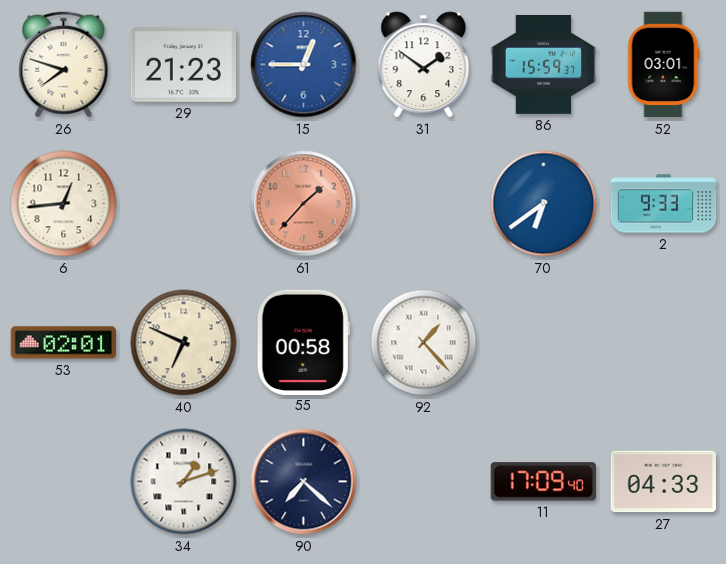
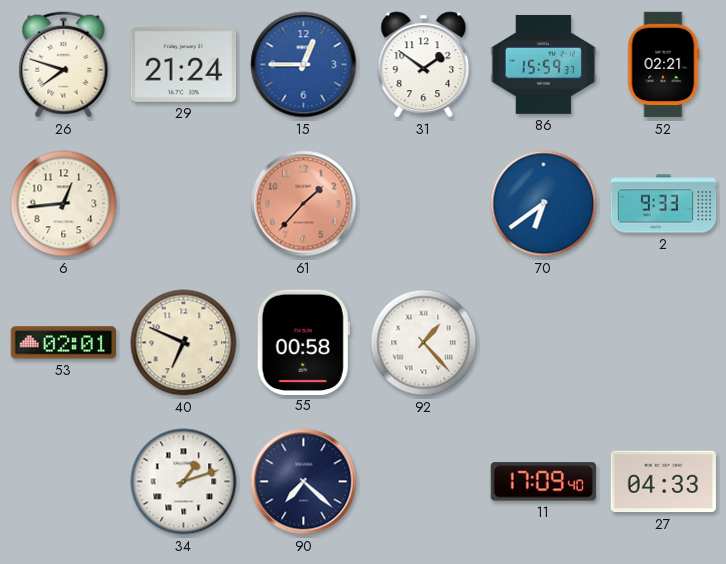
29: 21:23 -> 21:24 (183, 64)
52: 03:01 -> 02:21 (664, 65)
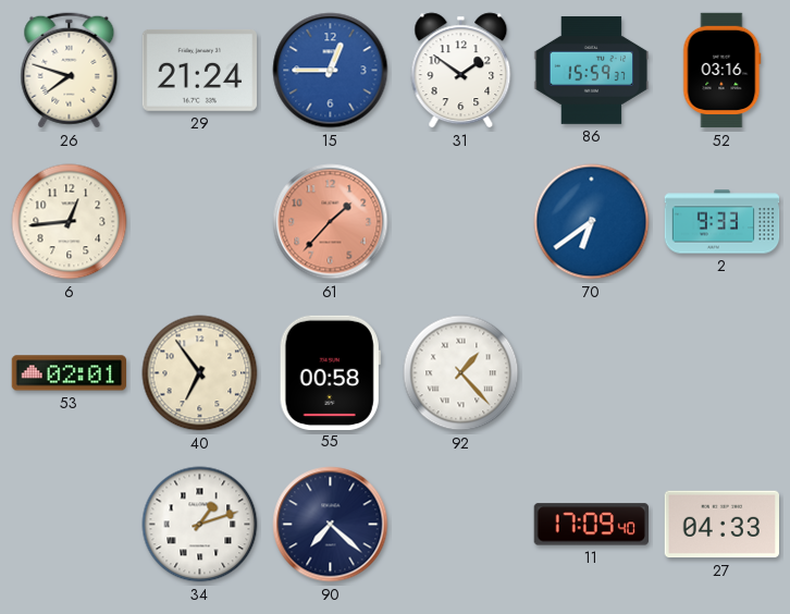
52: 02:21 -> 03:16 (723, 71)
40: 6:49 -> 6:54 (200, 373)
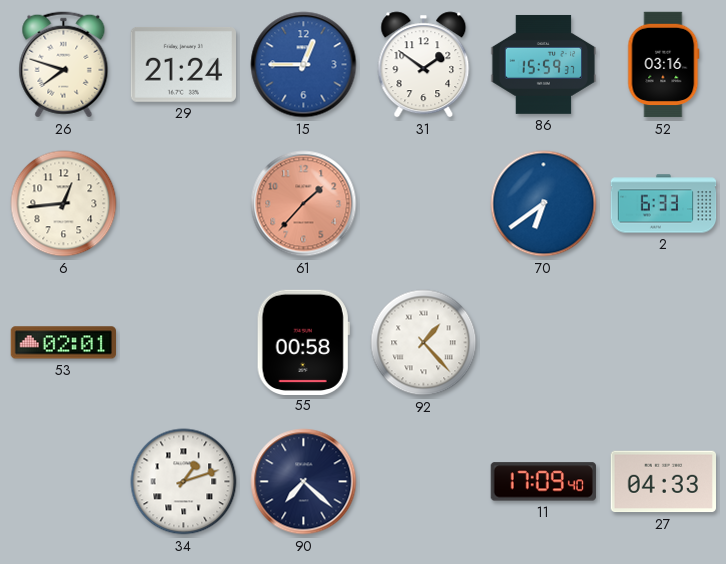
2: 9:33 -> 6:33 (664, 204)
40: 6:54 -> none (200, 373)
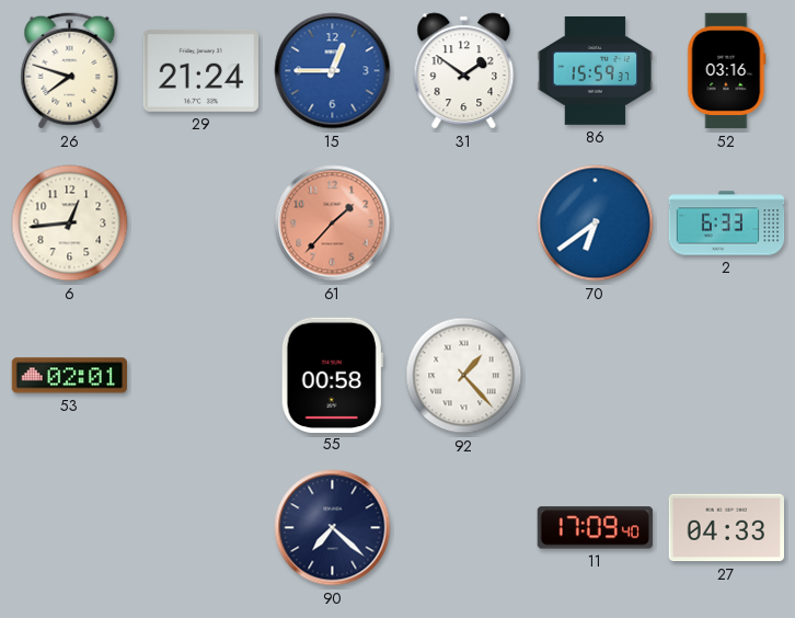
34: 1:12 -> none (184, 482)
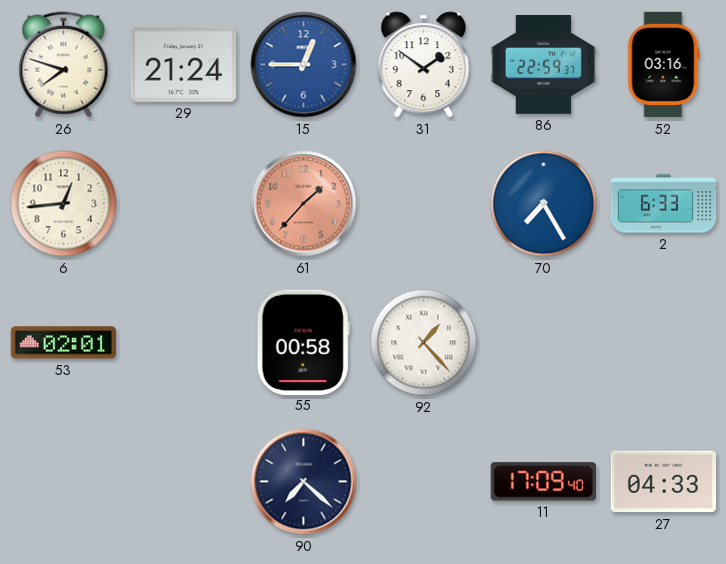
86: 15:59 -> 22:59 (544, 64)
70: 6:39 -> 7:25 (544, 204)
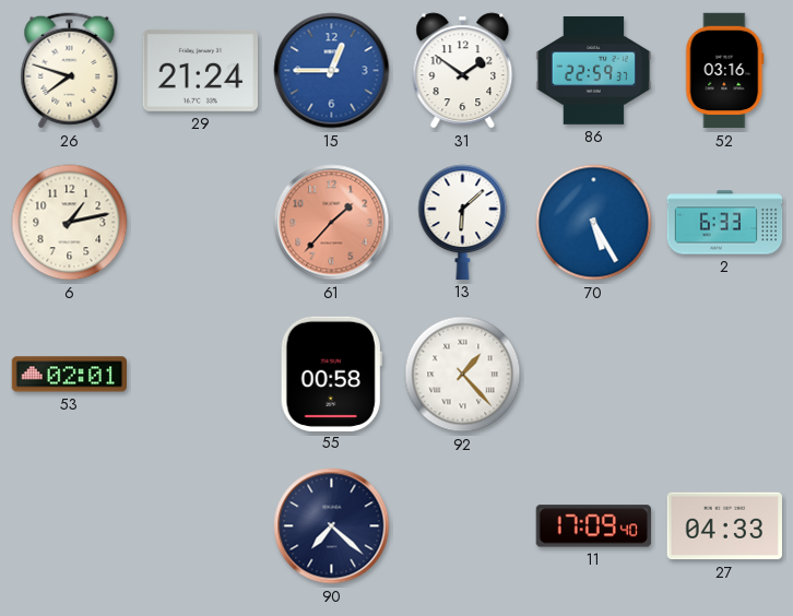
6: 12:44 -> 1:13 (70, 223)
13: none -> 6:08 (463, 222)
70: 7:25 -> 5:25 (594, 223)
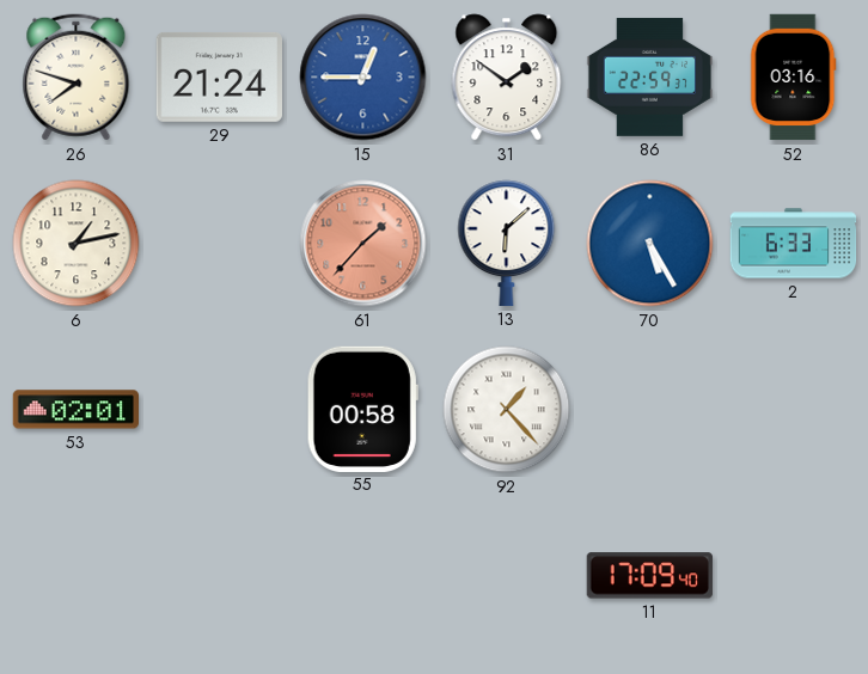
90: 7:22 -> none (332, 526)
27: 04:33 -> none (724, 526)
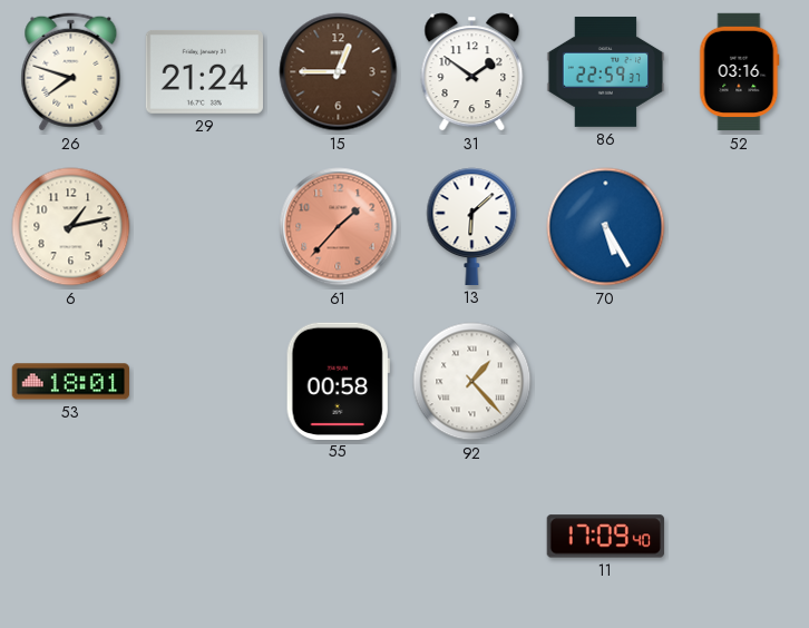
15 dial: blue -> brown (339, 72)
2: 6:33 -> none (794, 244)
53: 02:01 -> 18:01 (70, 382)
